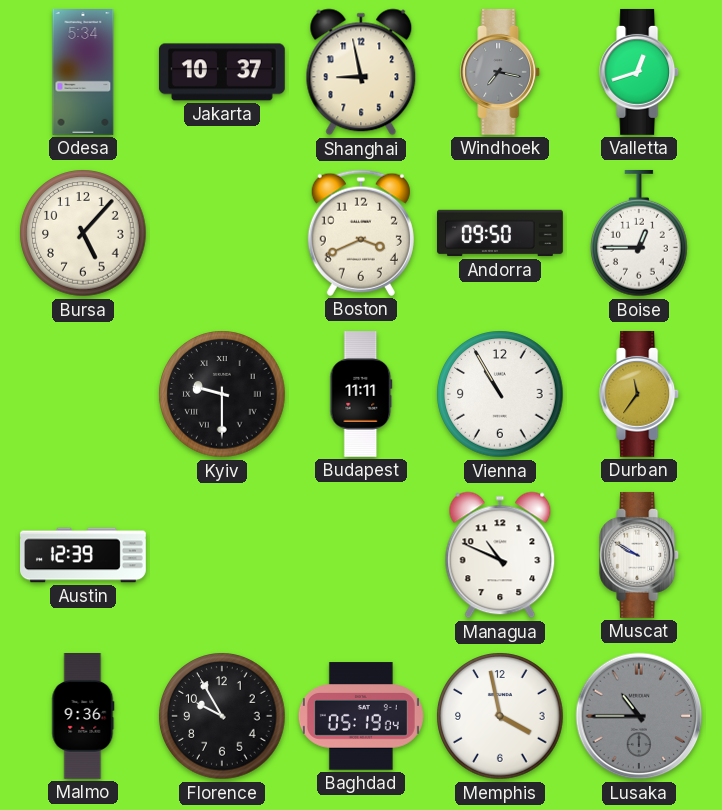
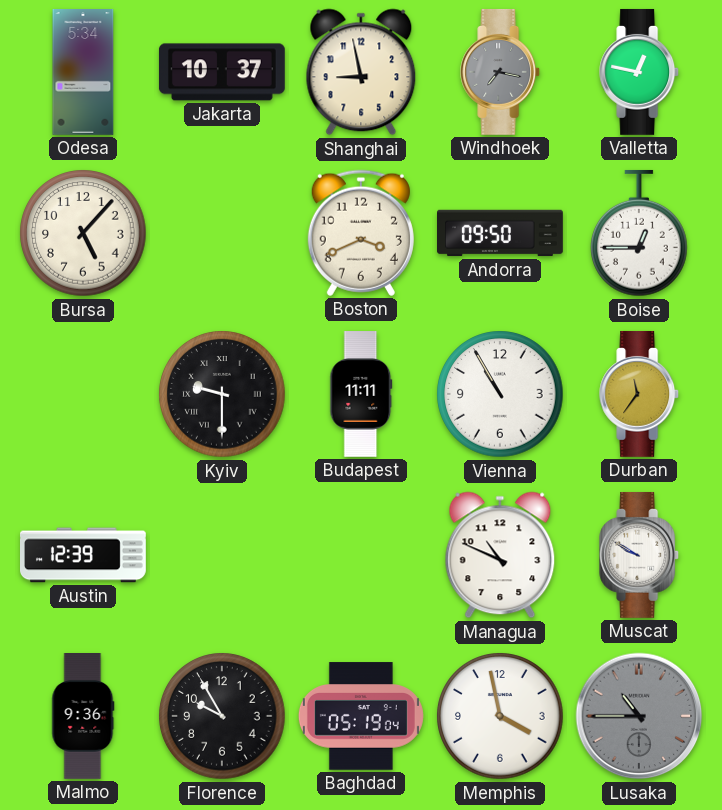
Valletta: 12:42 -> 12:47 (640, 72)
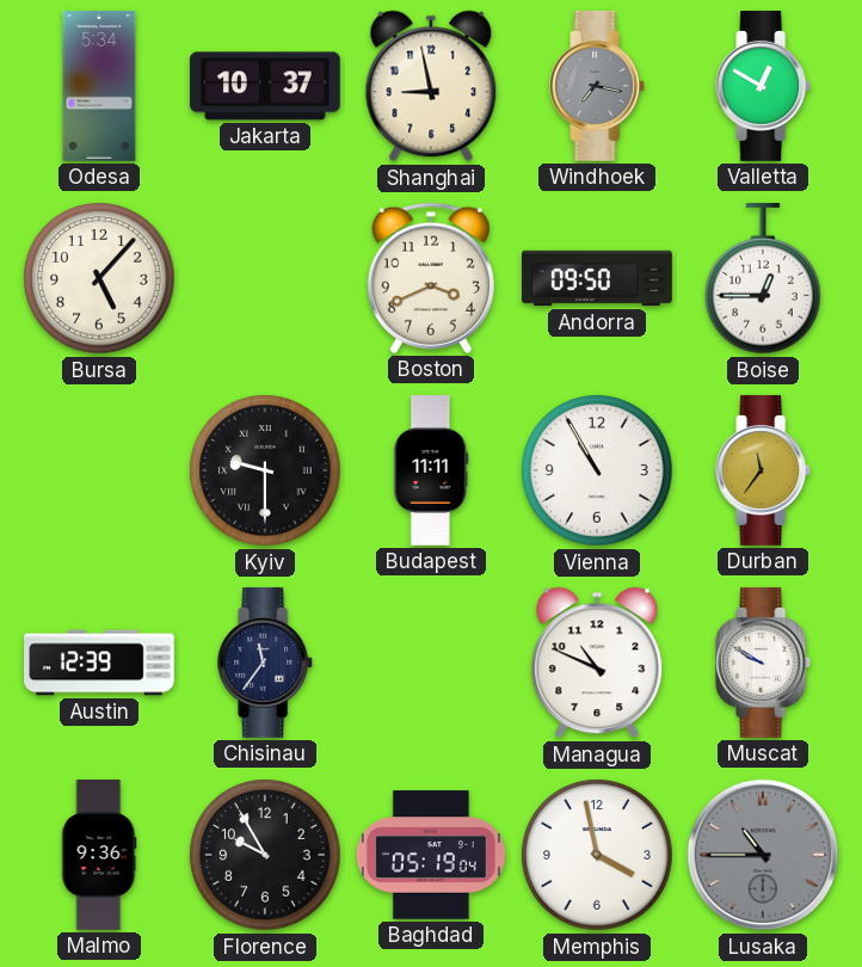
Valletta: 12:47 -> 12:50 (764, 86)
Chisinau: none -> 11:36 (266, 663)
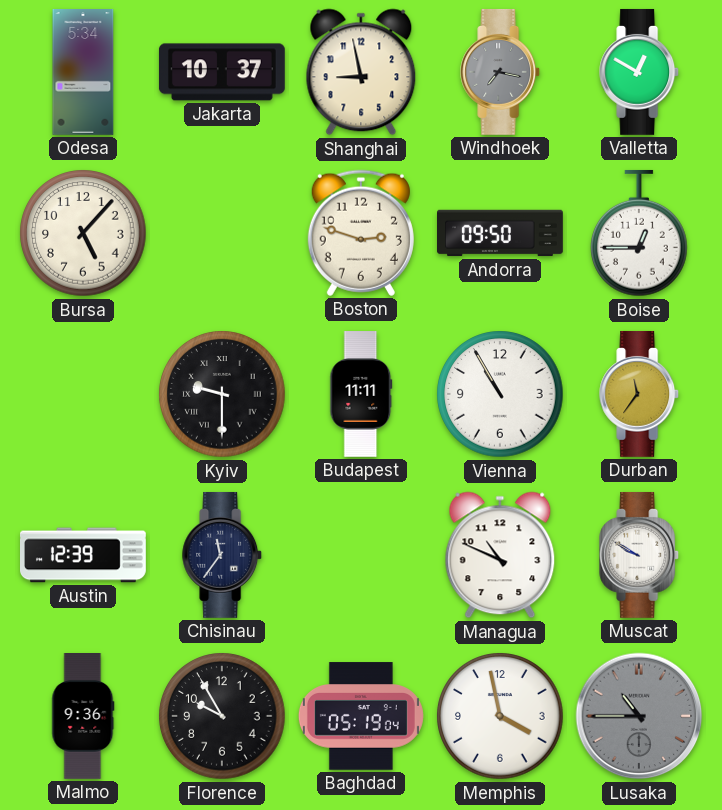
Boston: 3:41 -> 2:48 (361, 233)
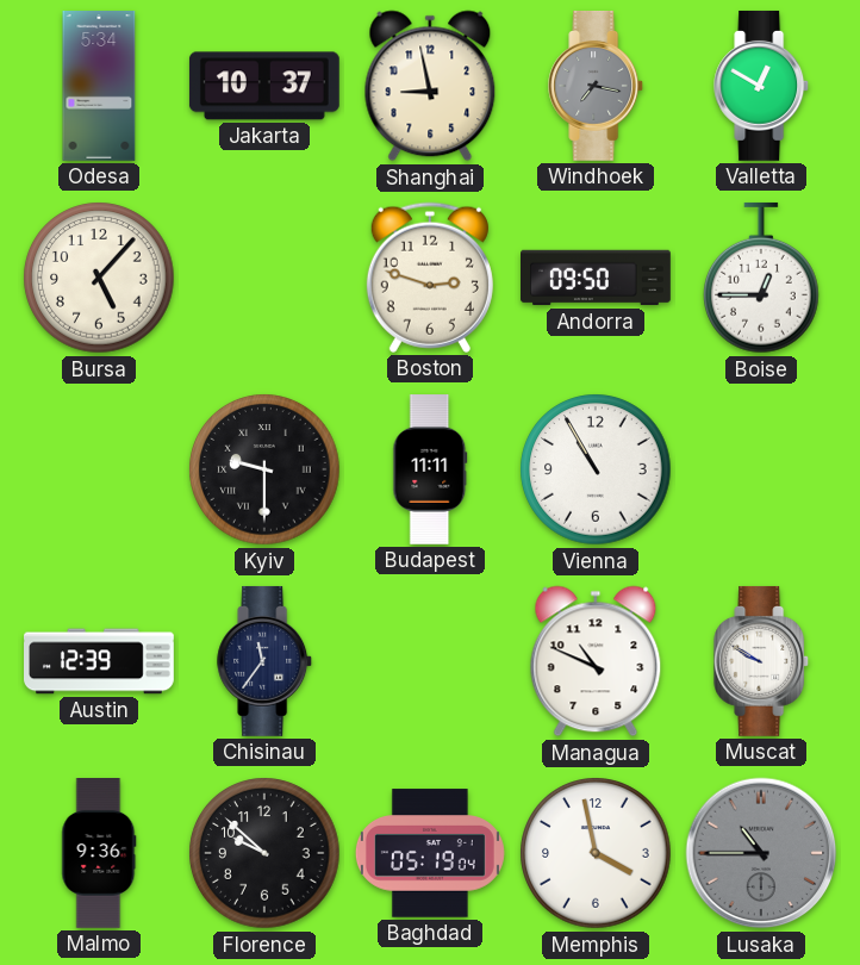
Durban: 11:36 -> none (640, 394)
Florence: 9:55 -> 9:52 (264, 853)
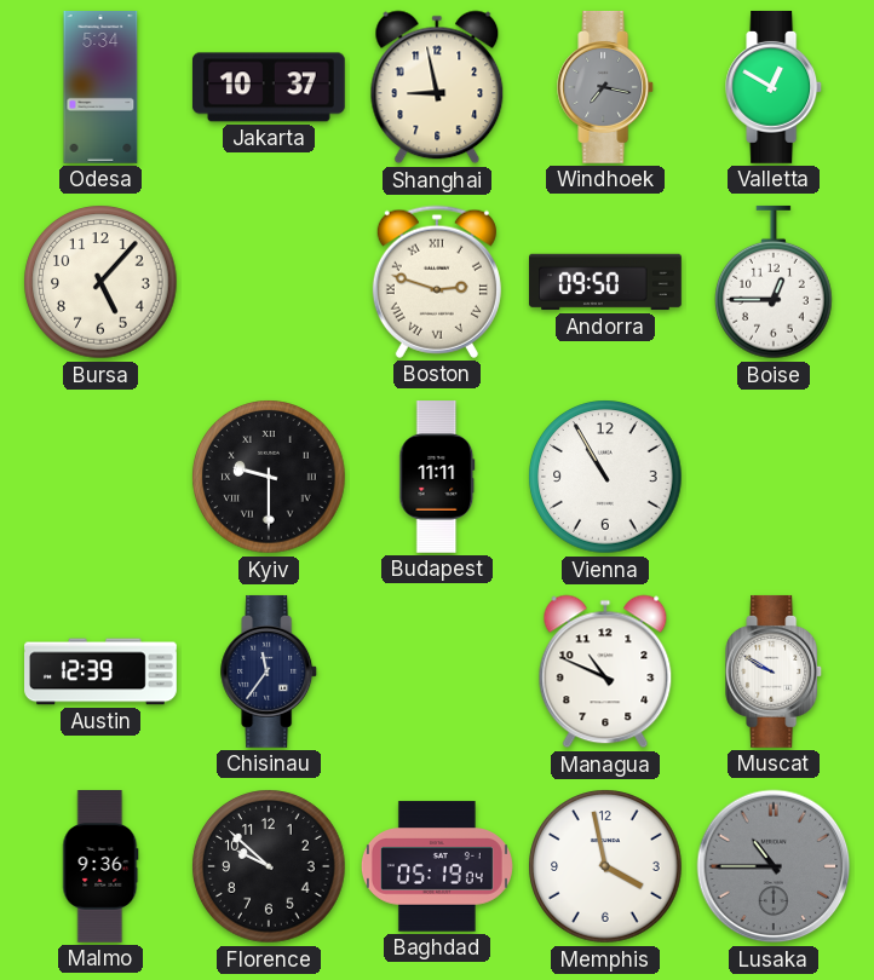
Boston numerals: Arabic -> Roman (437, 282)
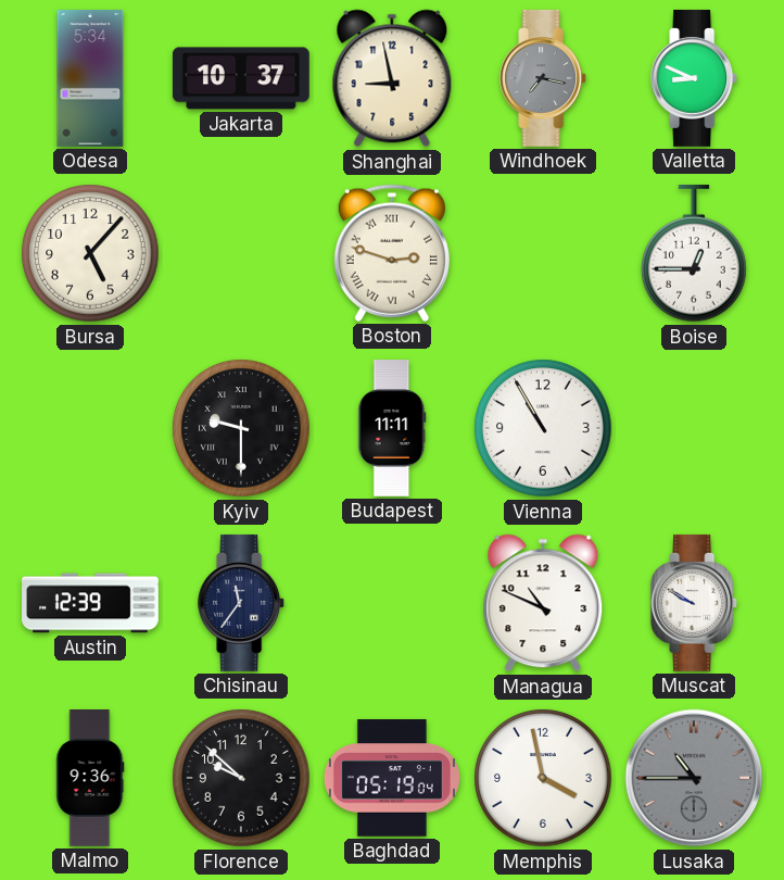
Valletta: 12:50 -> 8:49 (695, 78)
Andorra: 09:50 -> none (606, 282)
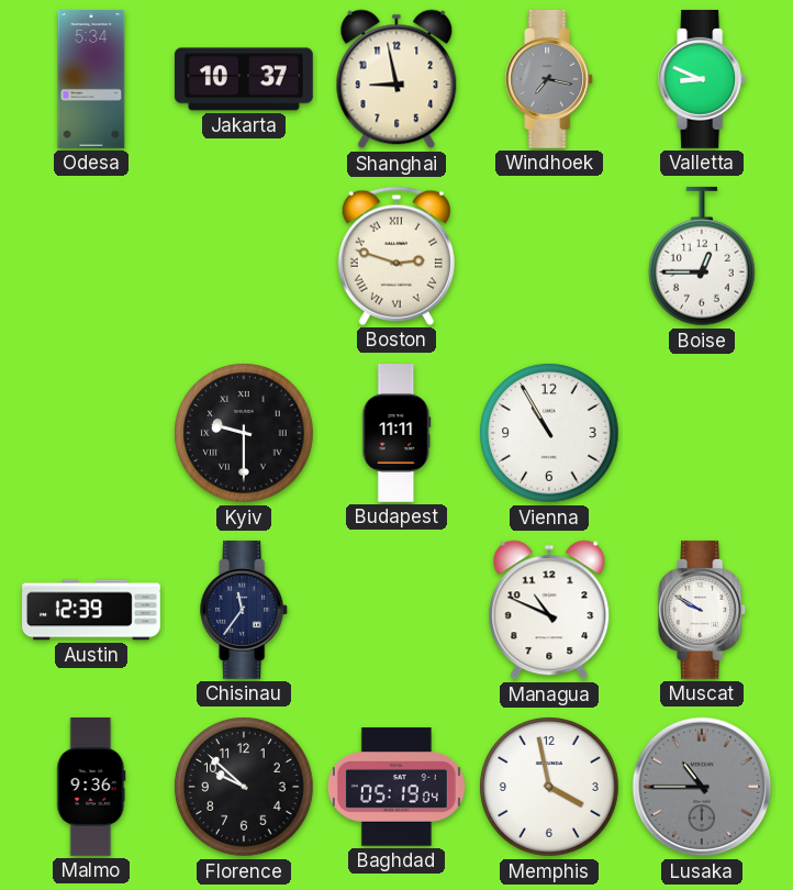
Bursa: 5:07 -> none (90, 253)
